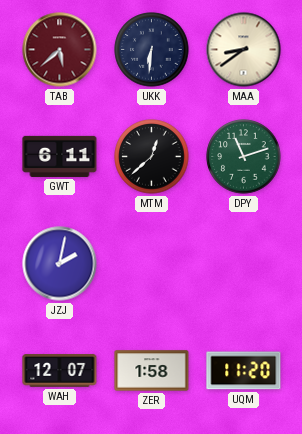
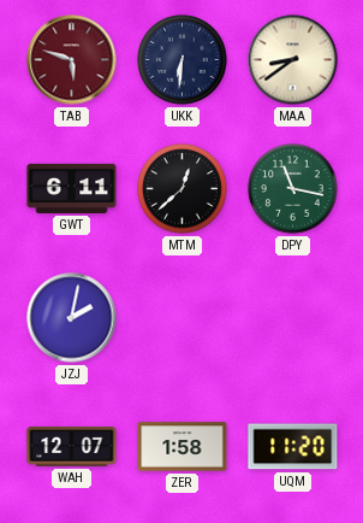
TAB: 5:38 -> 5:48 (72, 60)
DPY: 11:12 -> 11:17 (293, 189)
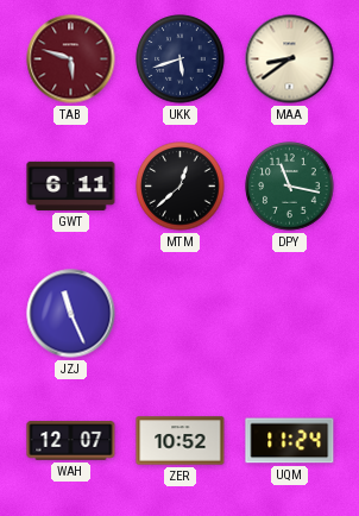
UKK: 6:31 -> 5:42 (181, 59)
JZJ: 2:02 -> 11:26 (71, 314)
ZER: 1:58 -> 10:52 (181, 441)
UQM: 11:20 -> 11:24 (290, 441)
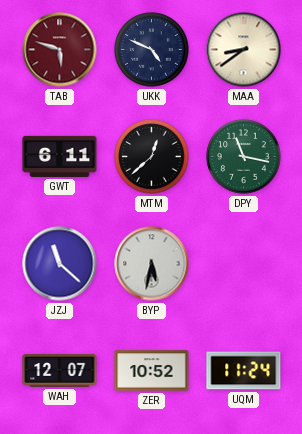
UKK: 5:42 -> 4:49 (152, 50)
JZJ: 11:26 -> 11:22 (60, 264)
BYP: none -> 5:32 (152, 264)
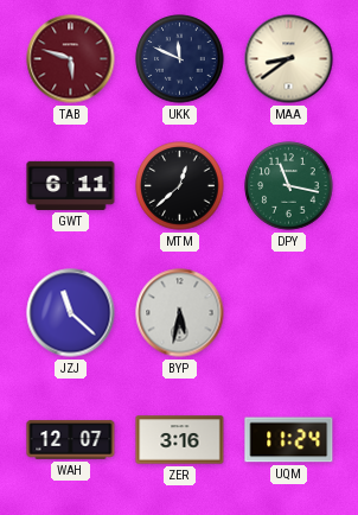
UKK: 4:49 -> 11:49 (180, 59)
ZER: 10:52 -> 3:16 (180, 440)
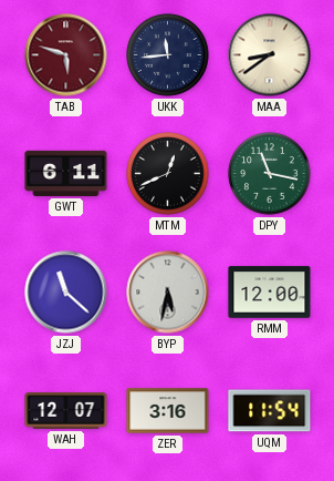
UKK: 11:49 -> 11:44 (168, 55)
MTM: 12:38 -> 12:41 (168, 174)
RMM: none -> 12:00 (270, 293)
UQM: 11:24 -> 11:54 (270, 411)
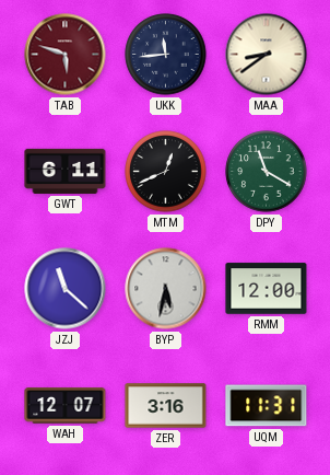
DPY: 11:17 -> 11:20 (267, 172)
UQM: 11:54 -> 11:31 (267, 406)
